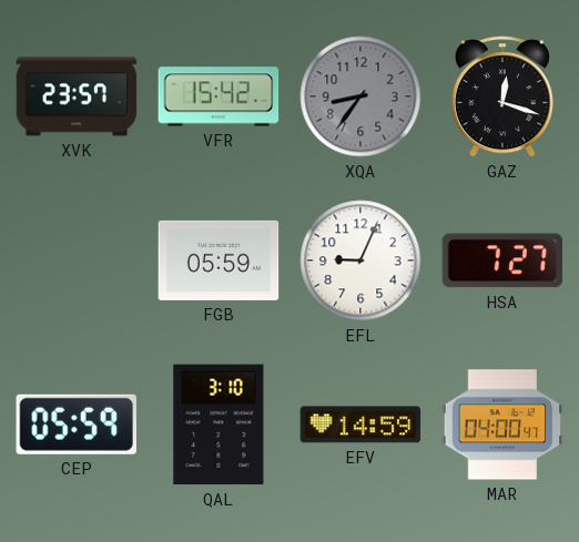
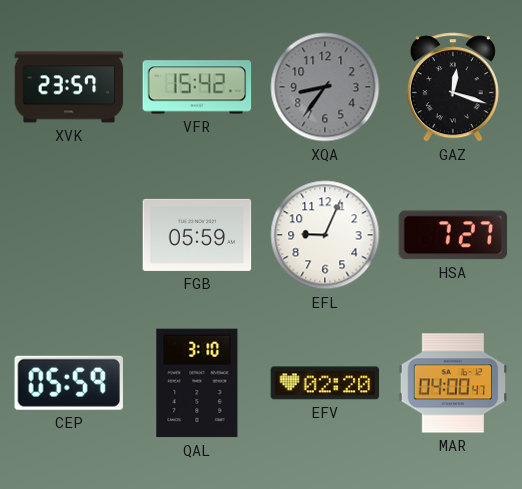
EFV: 14:59 -> 02:20 (325, 383)
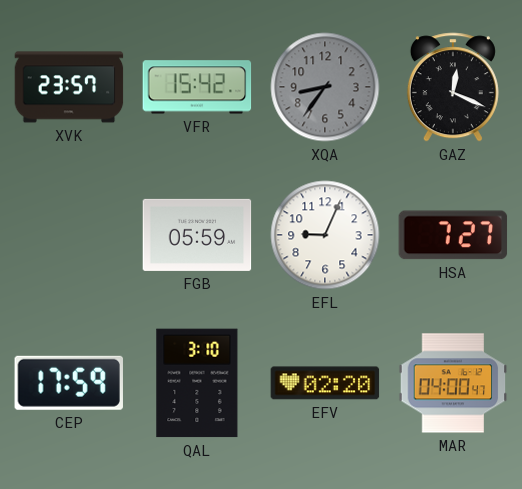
GAZ: 12:18 -> 12:19 (453, 87)
CEP: 05:59 -> 17:59 (69, 383)
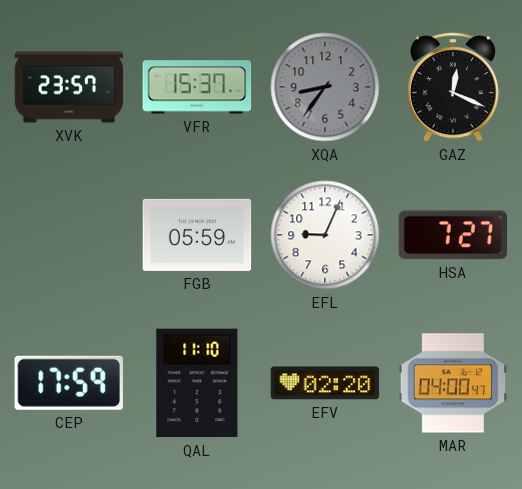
VFR: 15:42 -> 15:37 (197, 87)
QAL: 3:10 -> 11:10 (197, 383)
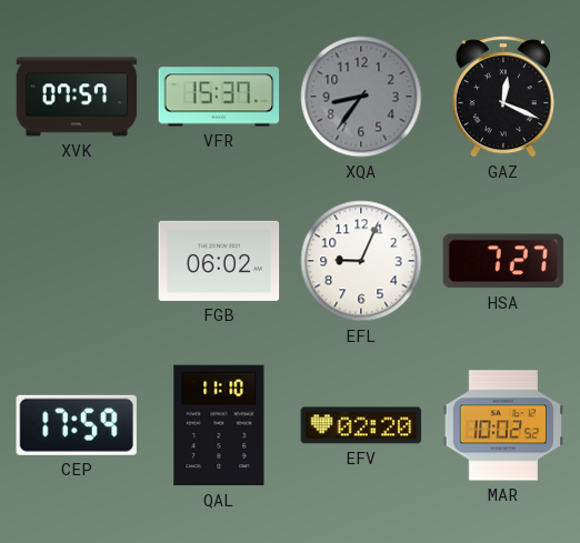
XVK: 23:57 -> 07:57 (77, 97)
FGB: 05:59 -> 06:02 (219, 261)
MAR: 04:00 -> 10:02 (503, 425)
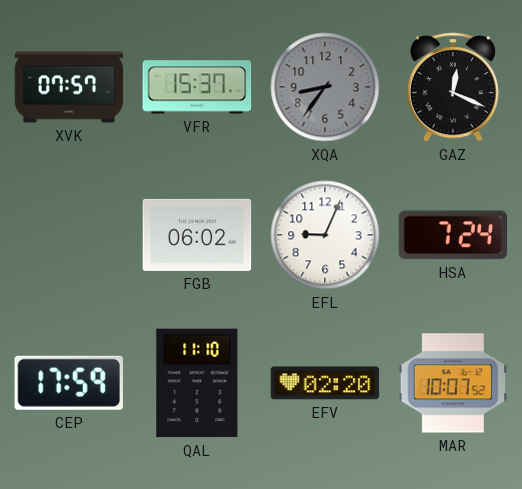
HSA: 7:27 -> 7:24 (453, 235)
MAR: 10:02 -> 10:07 (453, 383)
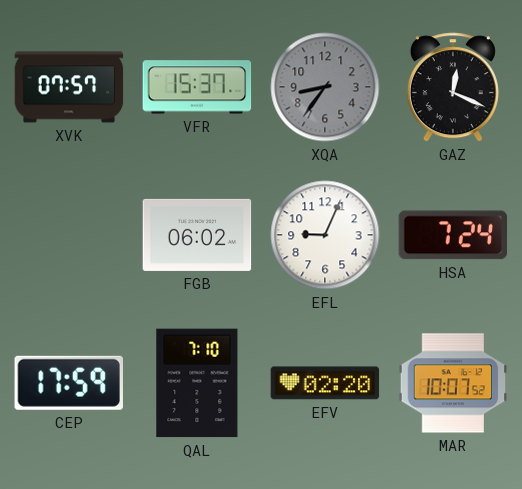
QAL: 11:10 -> 7:10 (197, 383)
